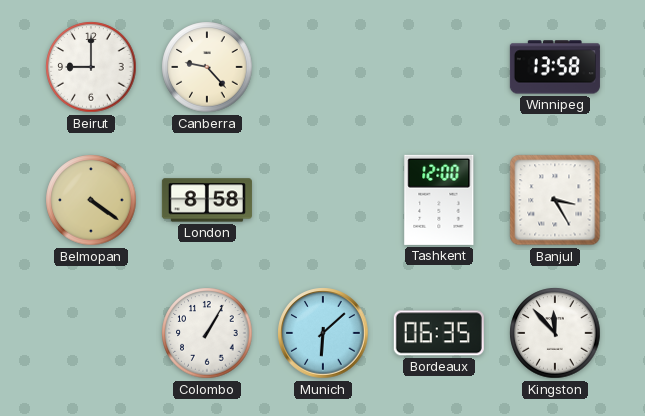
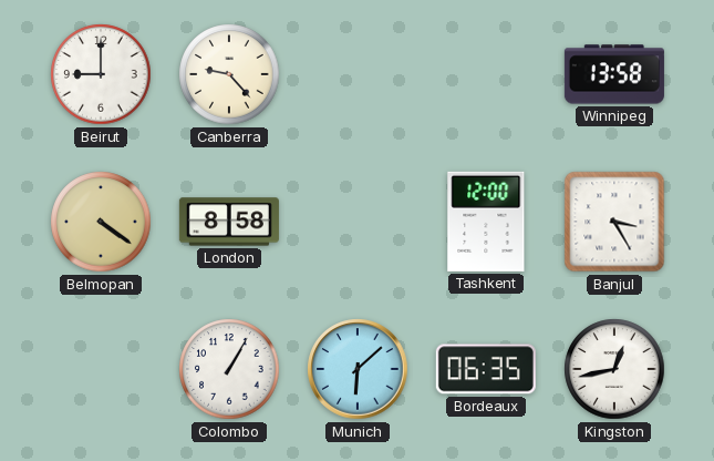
Kingston: 11:53 -> 12:43 (614, 369)
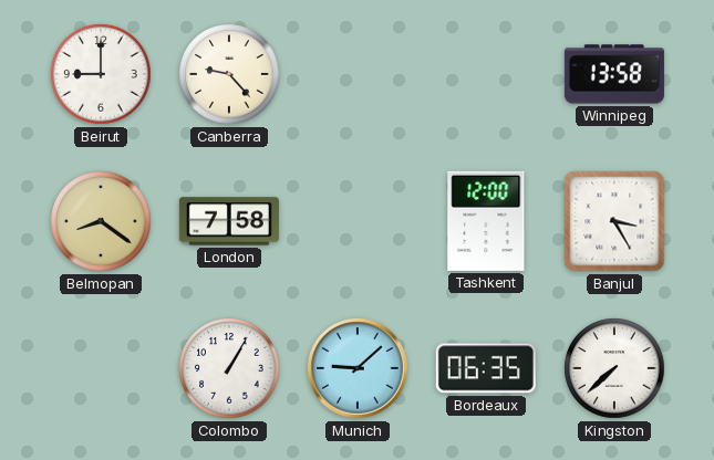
Belmopan: 4:21 -> 8:21 (101, 221)
London: 8:58 -> 7:58 (229, 221)
Munich: 6:08 -> 9:08 (358, 368)
Kingston: 12:43 -> 7:38 (614, 368)
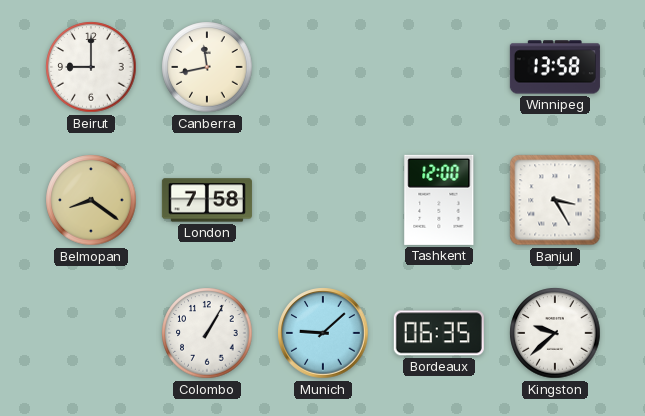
Canberra: 9:23 -> 11:43 (207, 67)
Kingston: 7:38 -> 9:38 (555, 333)
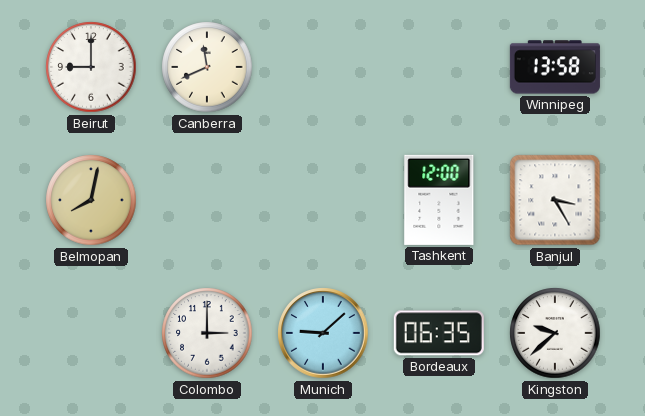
Canberra: 11:43 -> 11:41 (207, 67)
Belmopan: 8:21 -> 8:02 (91, 200)
London: 7:58 -> none (207, 200)
Colombo: 1:05 -> 3:00 (207, 333)
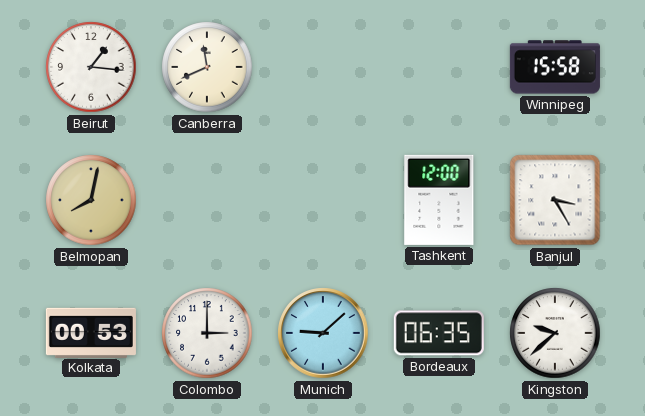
Beirut: 9:00 -> 1:16 (91, 67)
Winnipeg: 13:58 -> 15:58 (555, 67)
Kolkata: none -> 00:53 (91, 332)
